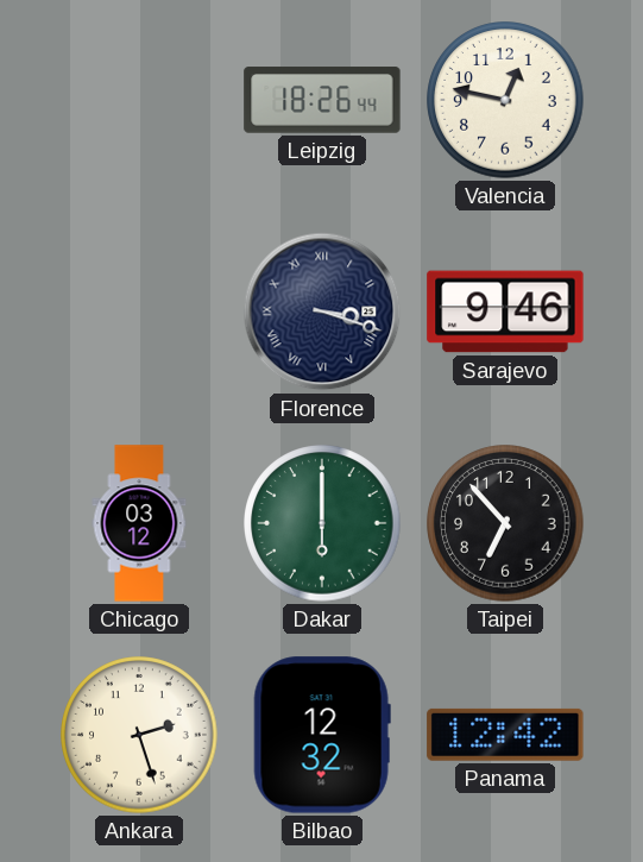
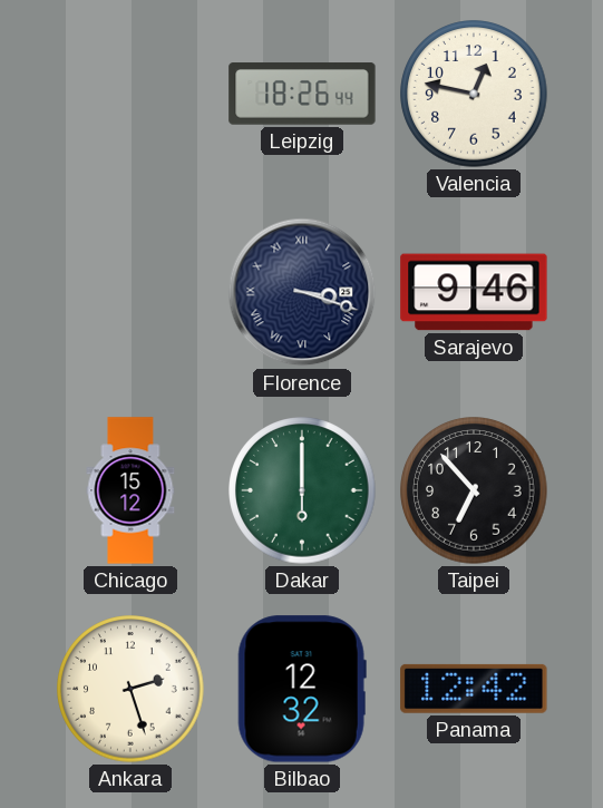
Chicago: 03:12 -> 15:12 (130, 490)
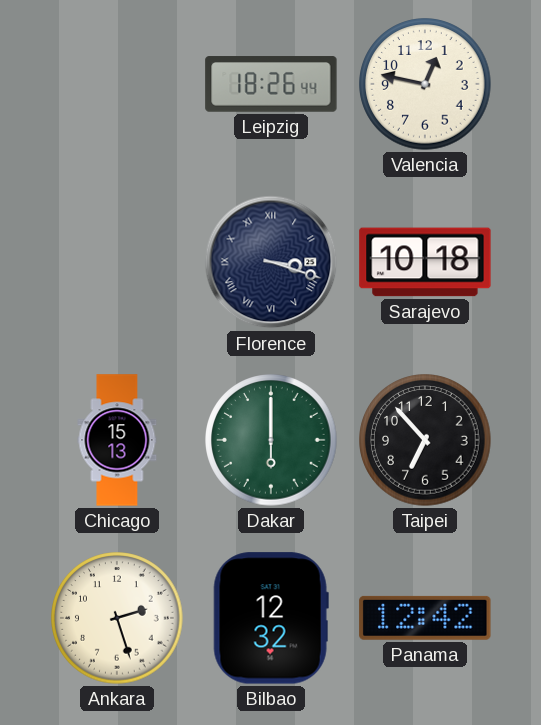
Sarajevo: 9:46 -> 10:18 (425, 262)
Chicago: 15:12 -> 15:13 (117, 440)
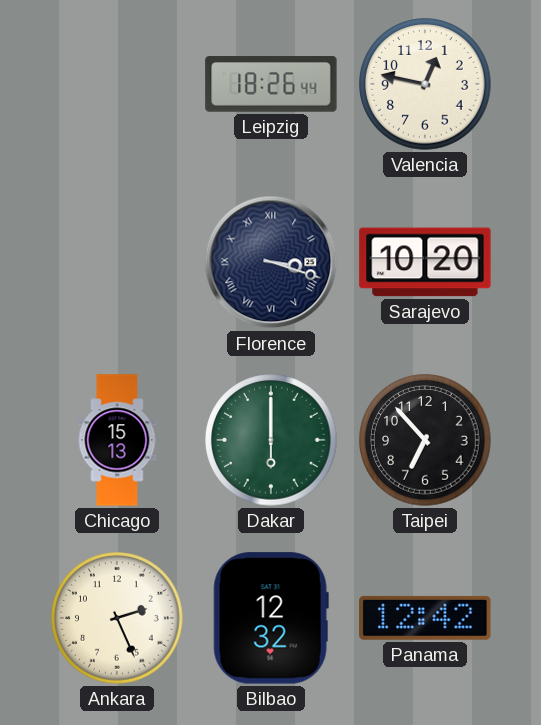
Sarajevo: 10:18 -> 10:20 (425, 262)
Ankara: 2:27 -> 2:26 (117, 618)
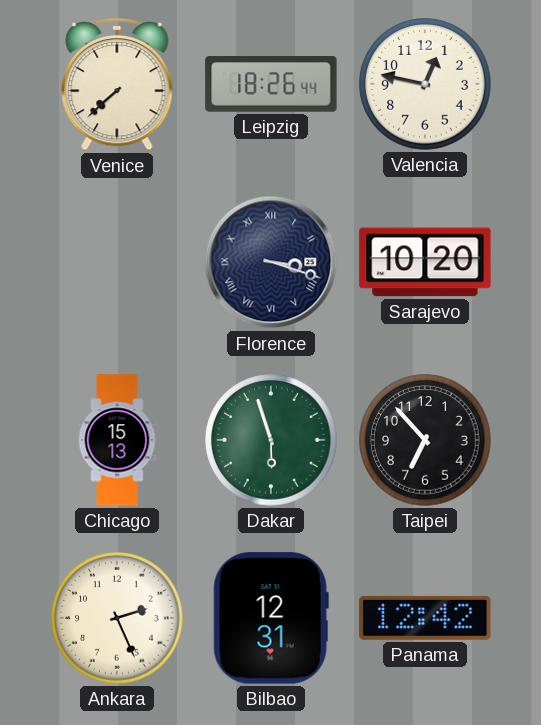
Venice: none -> 7:38 (117, 84)
Dakar: 6:00 -> 5:57 (271, 440)
Bilbao: 12:32 -> 12:31 (271, 618)
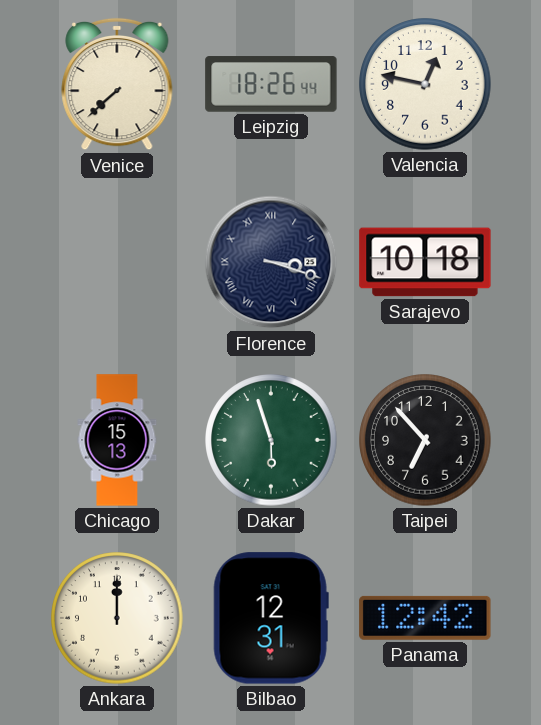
Sarajevo: 10:20 -> 10:18 (425, 262)
Ankara: 2:26 -> 12:00 (117, 618)
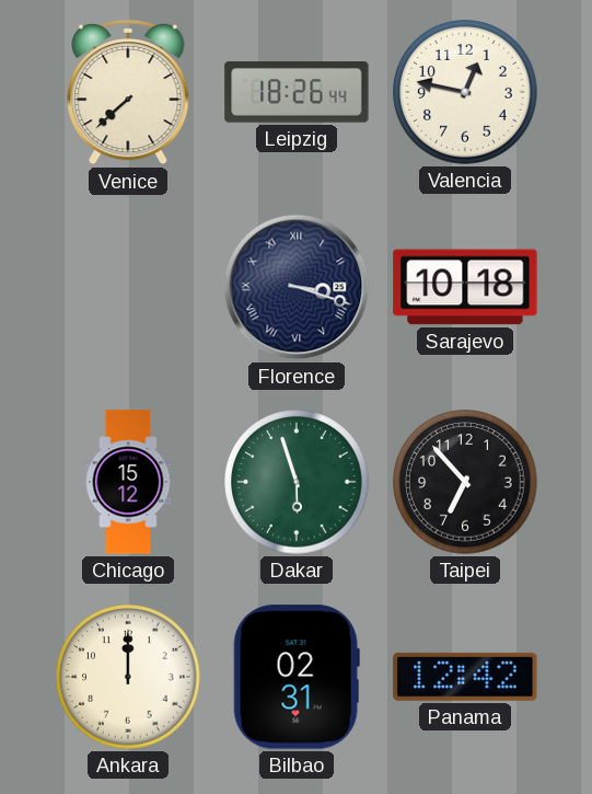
Chicago: 15:13 -> 15:12 (128, 482)
Bilbao: 12:31 -> 02:31 (297, 677)
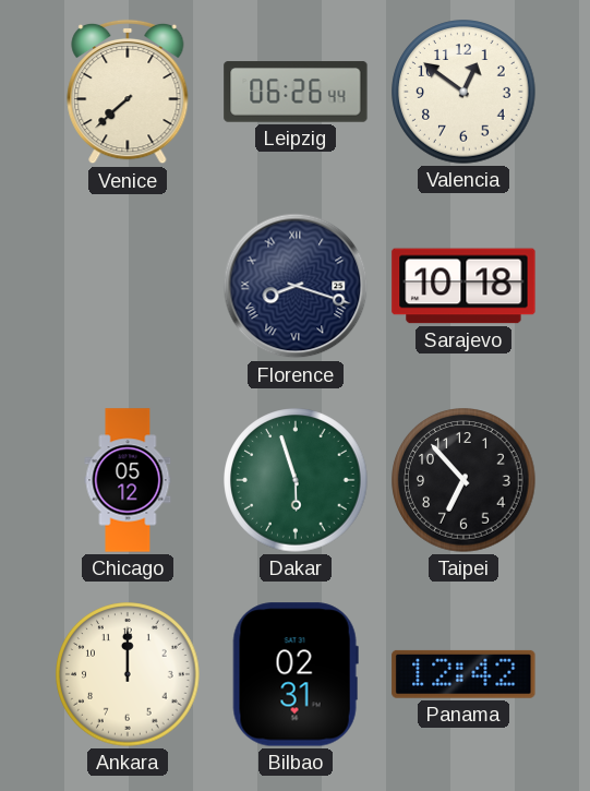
Leipzig: 18:26 -> 06:26 (296, 92)
Valencia: 12:47 -> 12:51 (463, 92)
Florence: 3:18 -> 8:18 (296, 286)
Chicago: 15:12 -> 05:12 (128, 480)
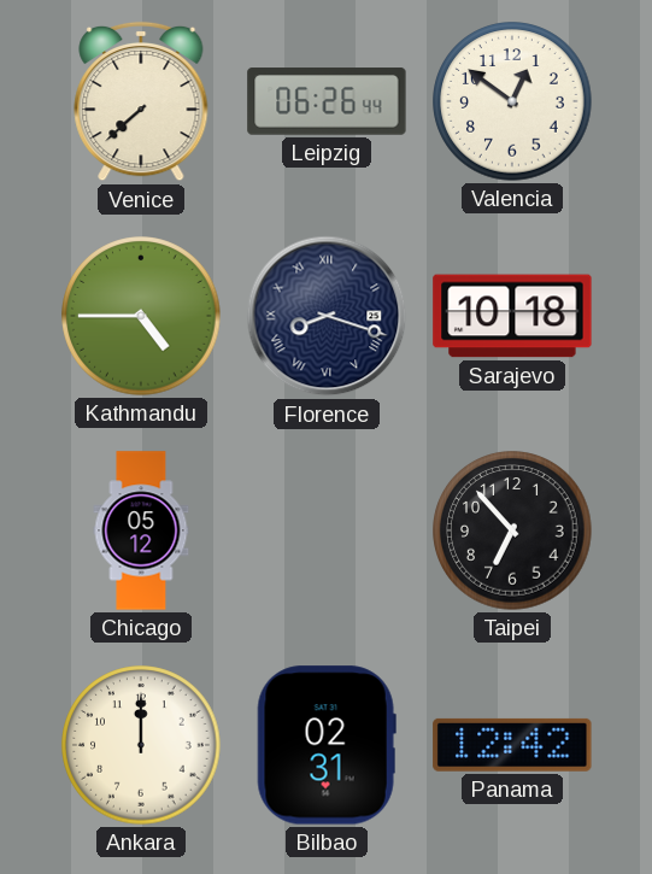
Kathmandu: none -> 4:45 (141, 316)
Dakar: 5:57 -> none (296, 480)
